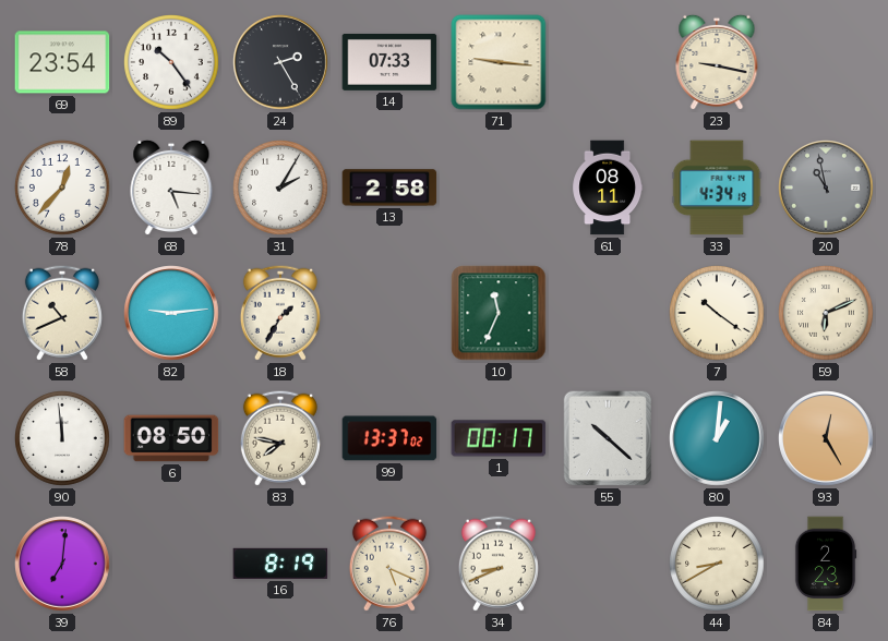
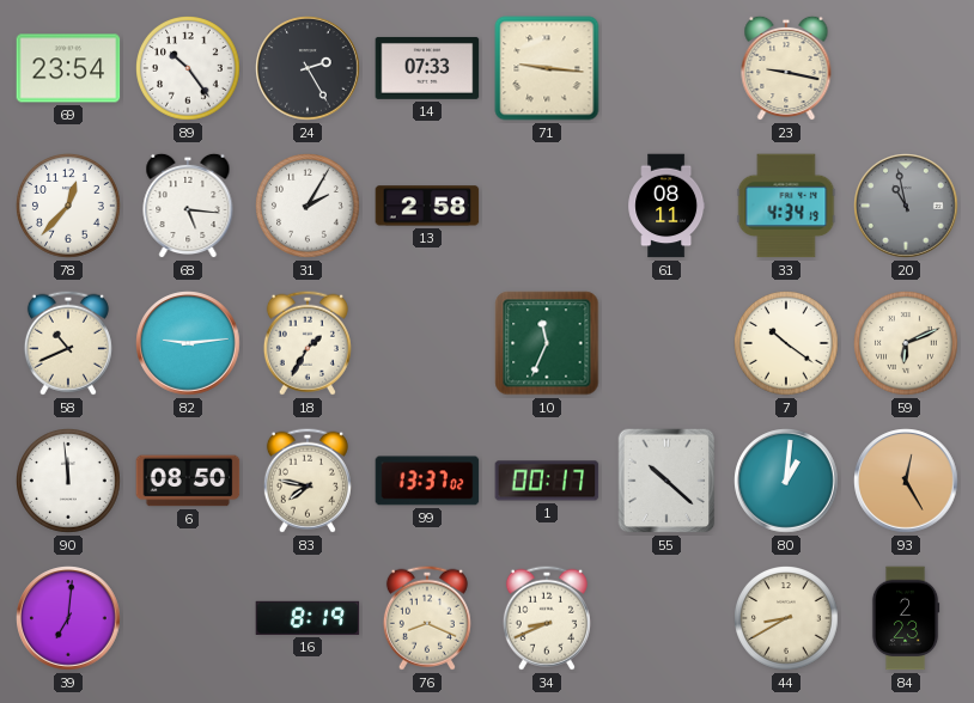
76: 5:19 -> 8:19 (427, 618)
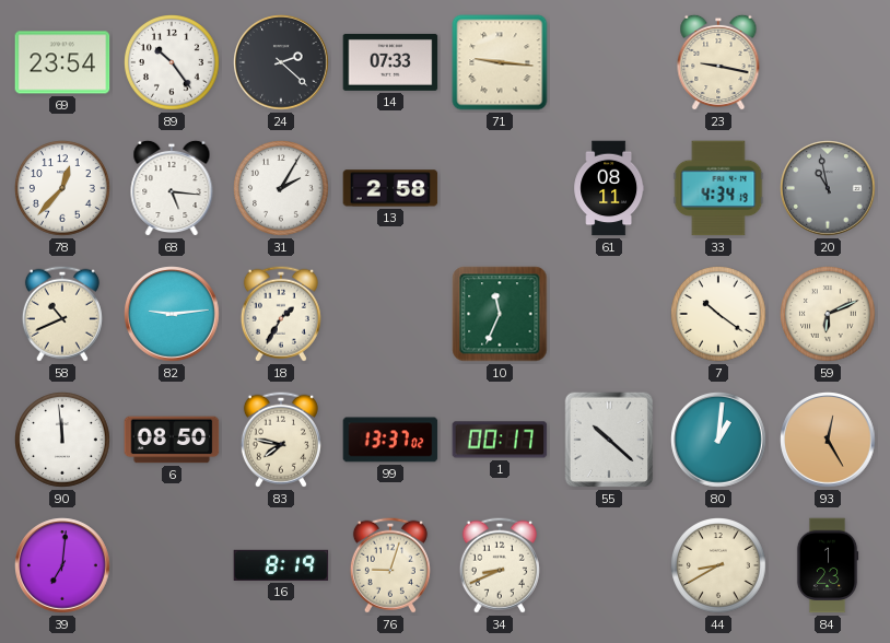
24: 2:25 -> 2:22 (281, 62)
76: 8:19 -> 9:03 (390, 565)
84: 2:23 -> 1:23 (828, 565)
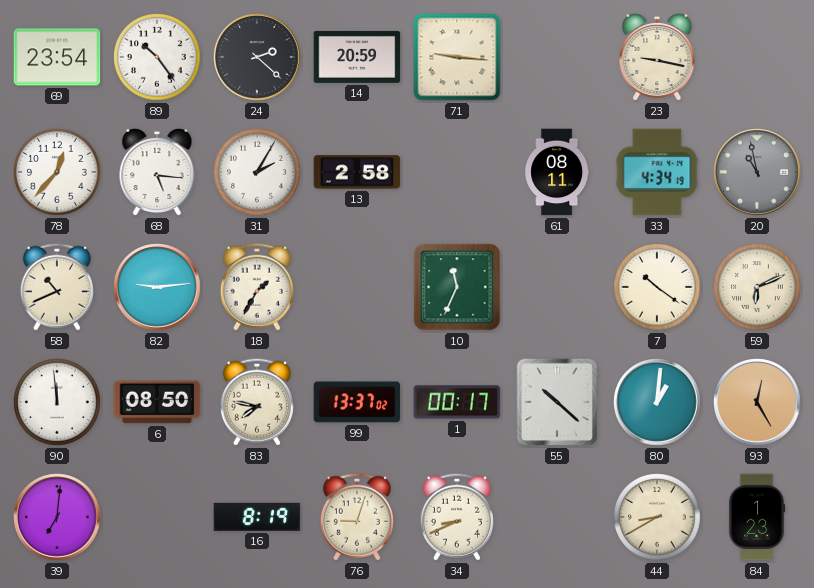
14: 07:33 -> 20:59 (357, 57)
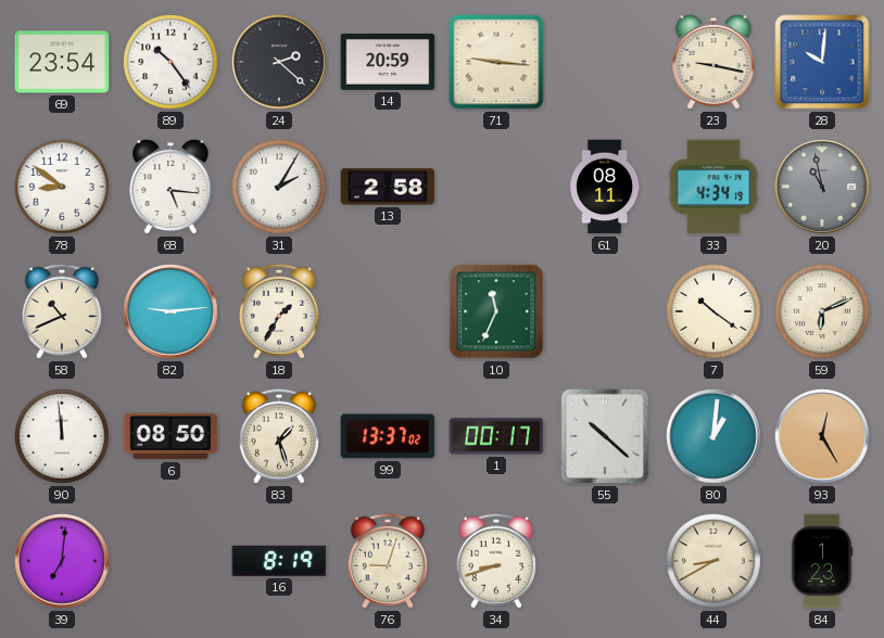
28: none -> 10:01 (822, 62)
78: 12:37 -> 8:51 (63, 188)
83: 7:47 -> 1:27 (279, 436)
34: 8:41 -> 8:42 (496, 561)
